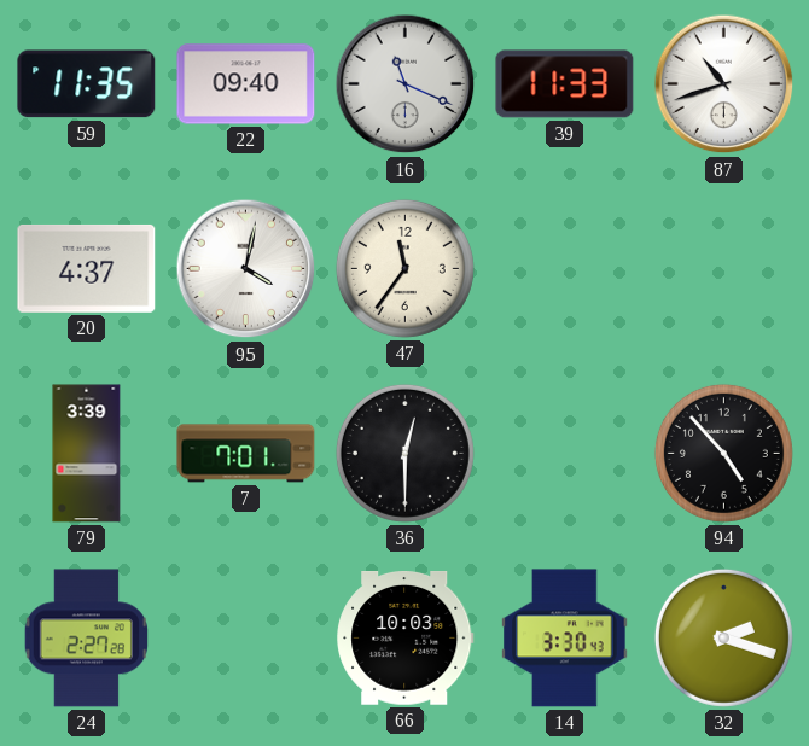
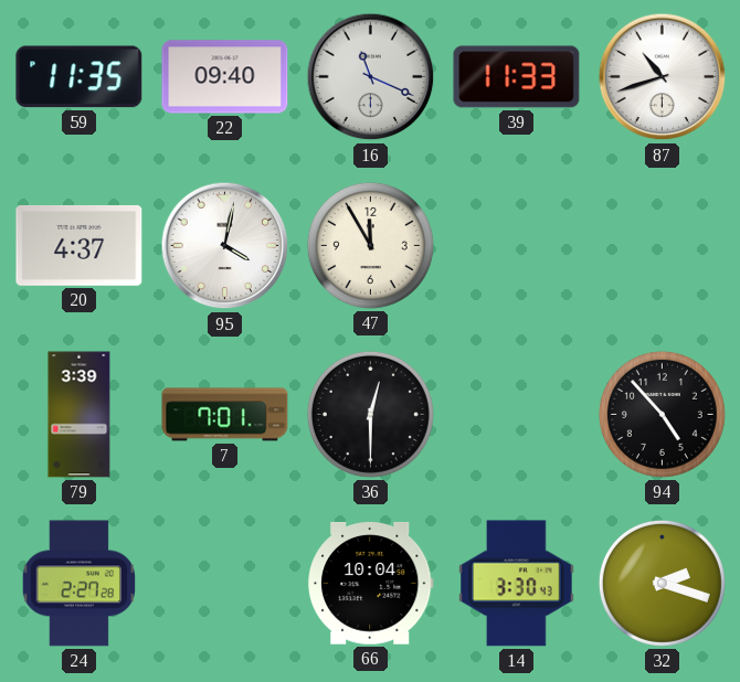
47: 11:36 -> 11:55 (370, 245)
66: 10:03 -> 10:04 (371, 584)
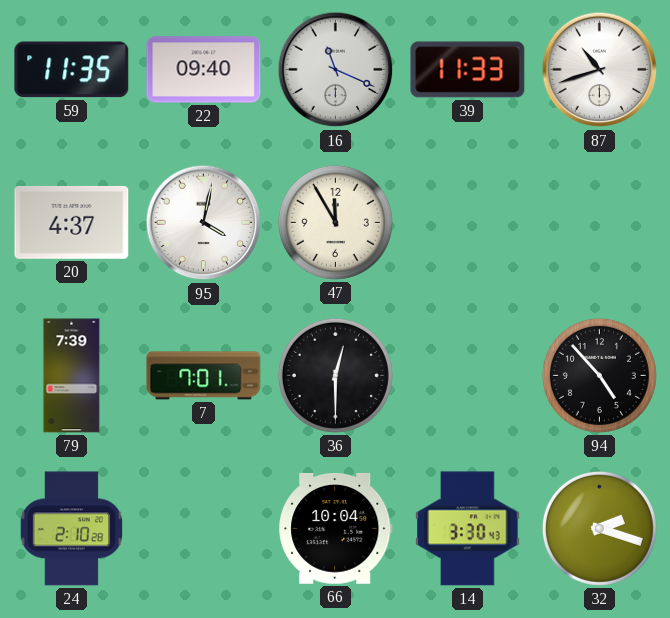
79: 3:39 -> 7:39 (72, 376)
24: 2:27 -> 2:10 (71, 529)
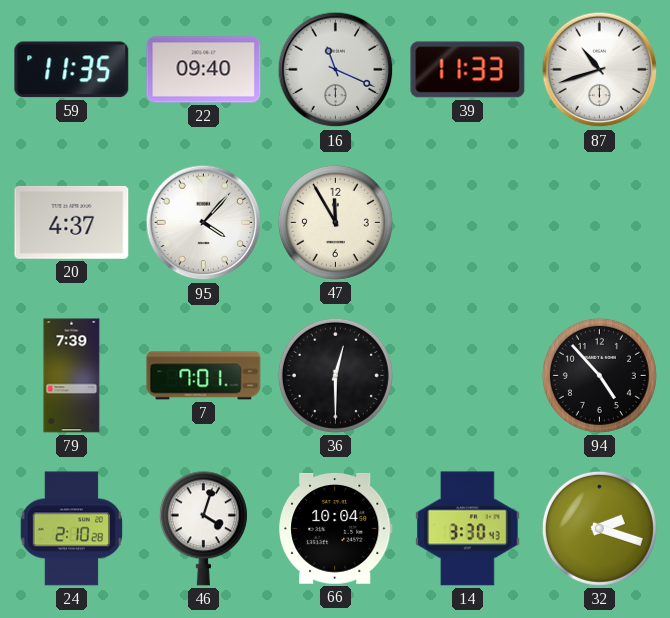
95: 4:02 -> 4:07 (204, 223)
46: none -> 4:03 (203, 529)
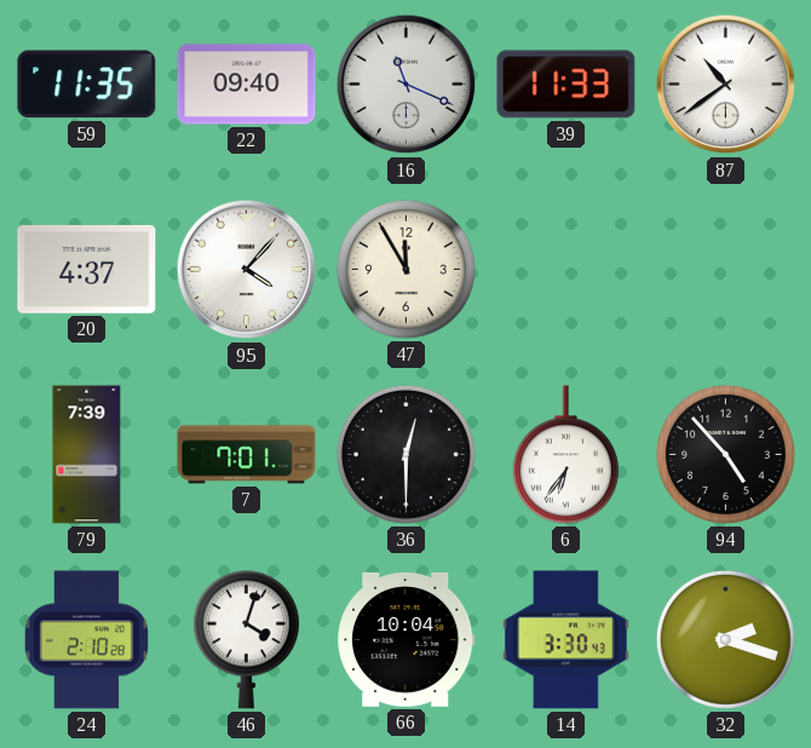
87: 10:42 -> 10:39 (726, 85)
6: none -> 6:36 (565, 455)
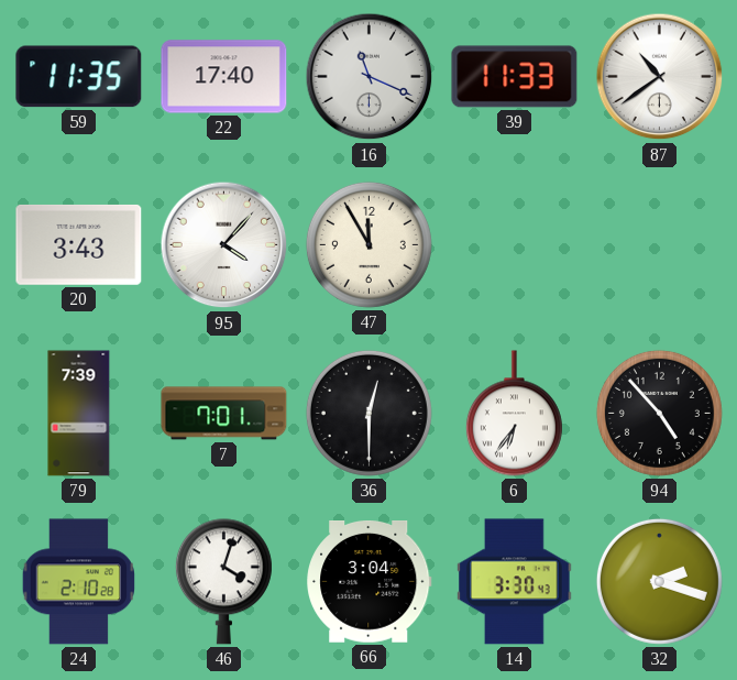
22: 09:40 -> 17:40 (224, 77)
20: 4:37 -> 3:43 (79, 244)
66: 10:04 -> 3:04 (370, 582)
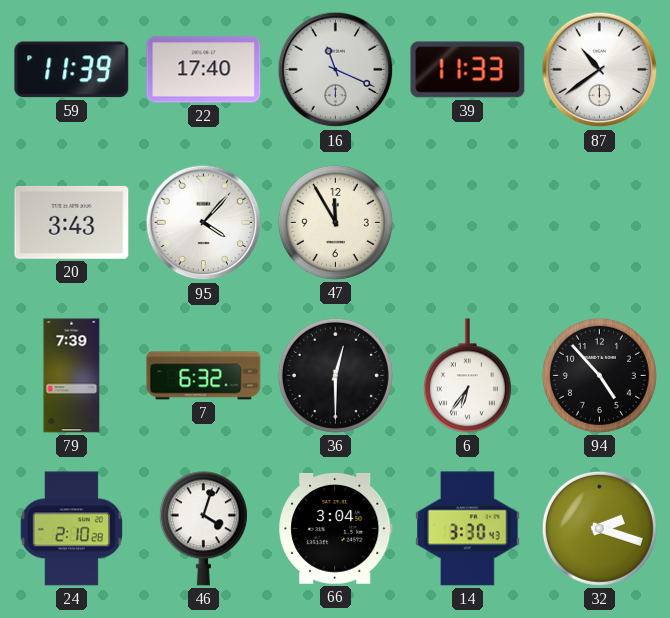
59: 11:35 -> 11:39 (72, 70)
7: 7:01 -> 6:32 (204, 376)
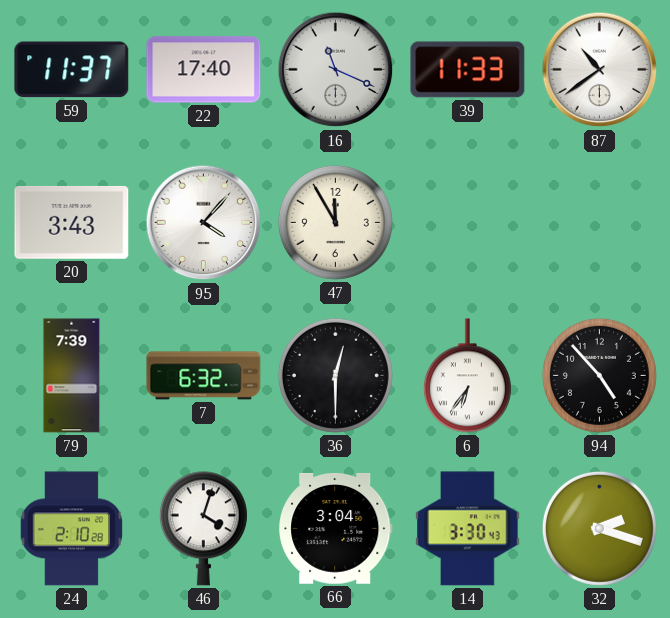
59: 11:39 -> 11:37 (72, 70)
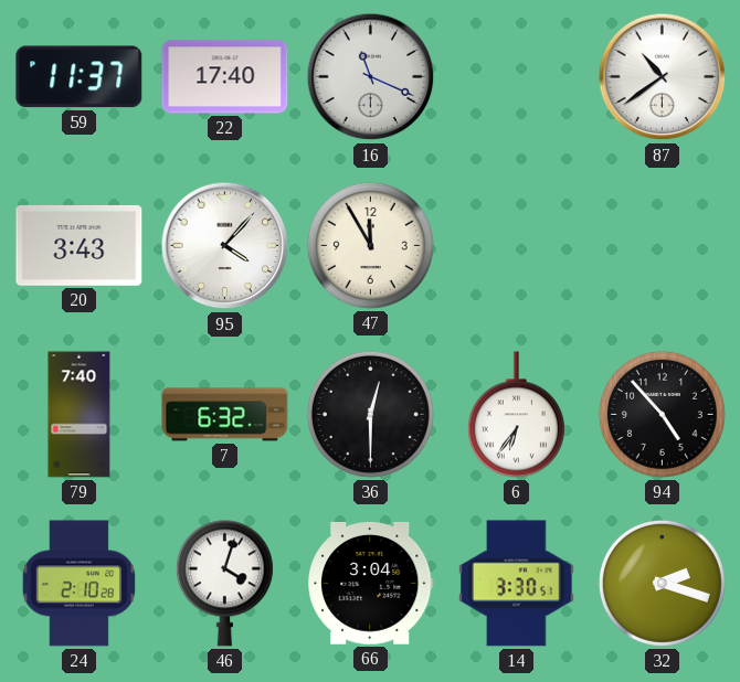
39: 11:33 -> none (468, 70)
79: 7:39 -> 7:40 (80, 415)
14: 3:30:43 -> 3:30:51 (517, 584)
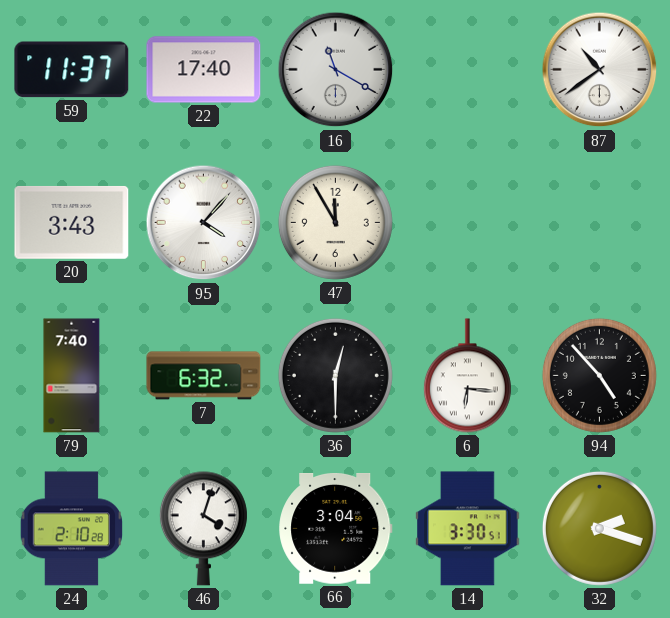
16: 11:19 -> 11:20 (336, 70)
6: 6:36 -> 6:16 (467, 376)
